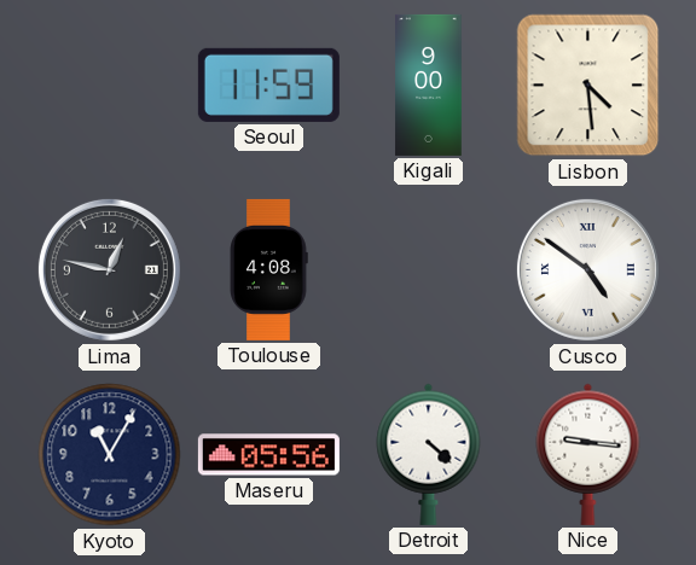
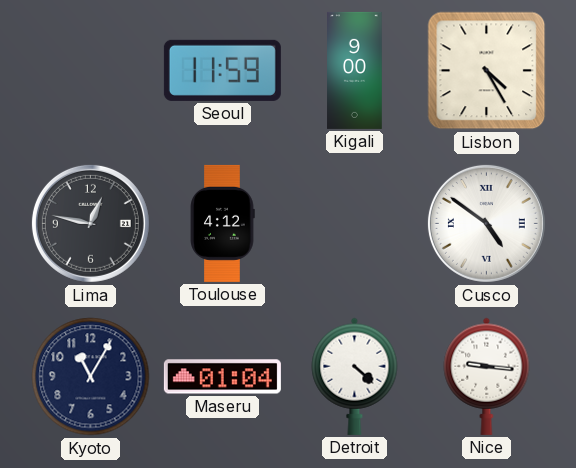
Lisbon: 4:29 -> 4:25 (487, 71)
Toulouse: 4:08 -> 4:12 (222, 223)
Maseru: 05:56 -> 01:04 (222, 377)
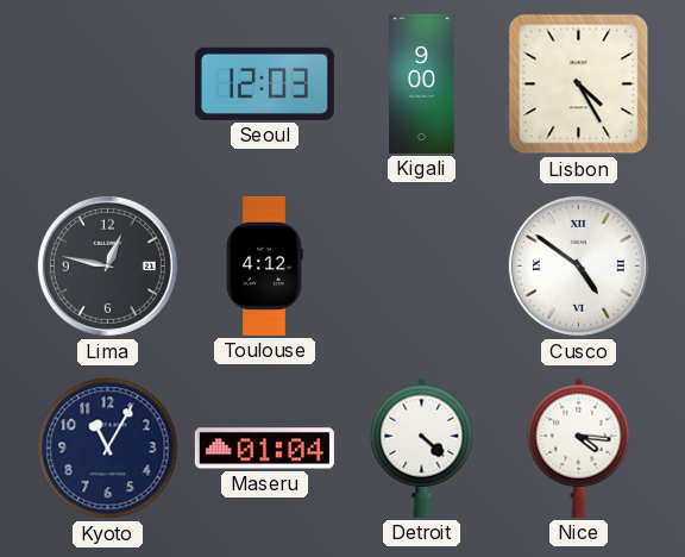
Seoul: 11:59 -> 12:03 (264, 83)
Nice: 9:16 -> 4:16 (579, 448)
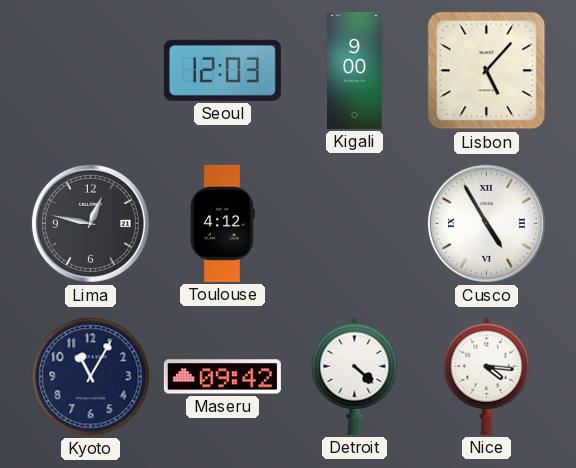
Lisbon: 4:25 -> 5:07 (487, 71)
Cusco: 4:51 -> 4:55 (486, 223)
Maseru: 01:04 -> 09:42 (222, 377)
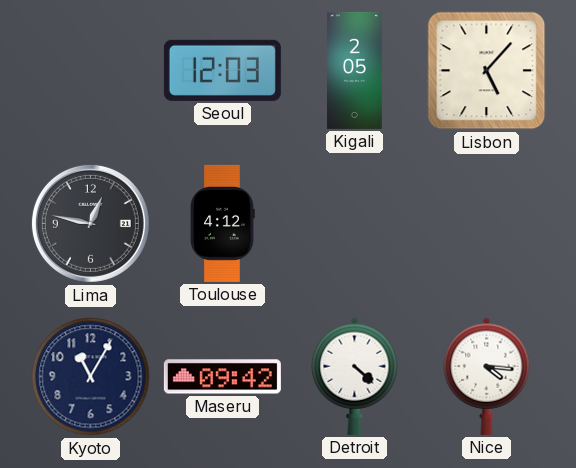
Kigali: 9:00 -> 2:05 (355, 70)
Cusco: 4:55 -> none (486, 223)
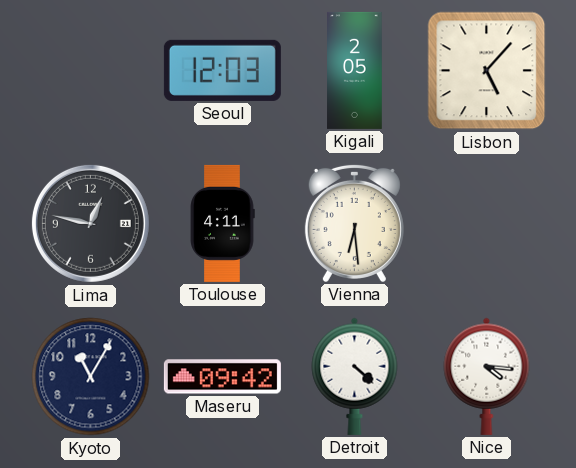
Toulouse: 4:12 -> 4:11 (222, 223)
Vienna: none -> 6:29 (354, 223)
